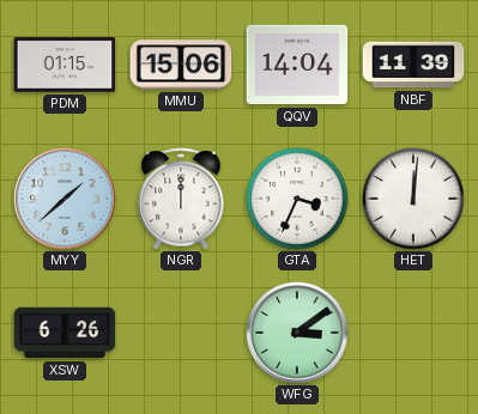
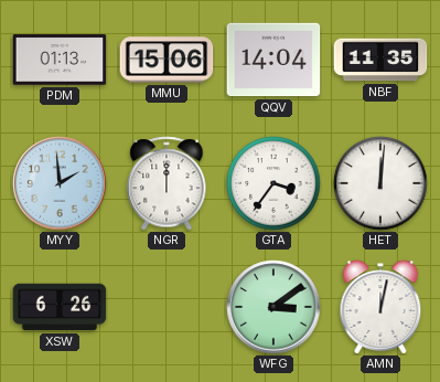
PDM: 01:15 -> 01:13 (60, 60)
NBF: 11:39 -> 11:35 (380, 60)
MYY: 1:38 -> 1:59 (60, 183)
GTA: 3:34 -> 3:36 (273, 183)
AMN: none -> 12:02 (380, 307)
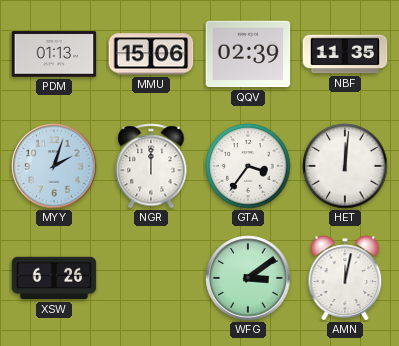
QQV: 14:04 -> 02:39 (248, 54)
MYY: 1:59 -> 2:03 (54, 166)
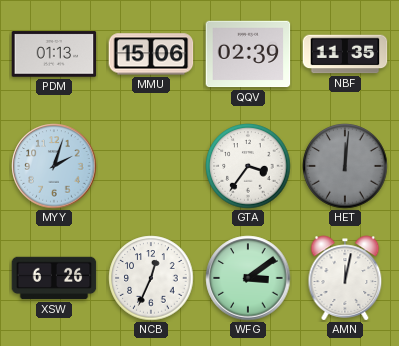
NGR: 12:00 -> none (151, 166)
HET dial: white -> grey (345, 166)
NCB: none -> 12:34 (151, 278)
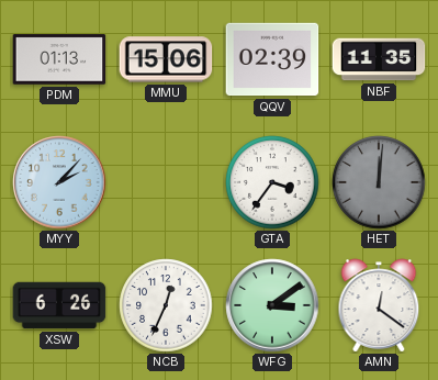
MYY: 2:03 -> 2:07 (59, 182)
AMN: 12:02 -> 12:21 (379, 305)
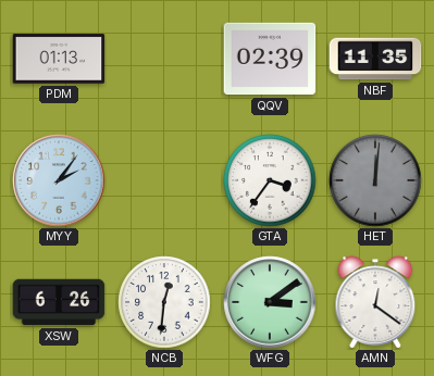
MMU: 15:06 -> none (166, 59)
MYY: 2:07 -> 2:06 (59, 180)
NCB: 12:34 -> 12:31 (164, 302)
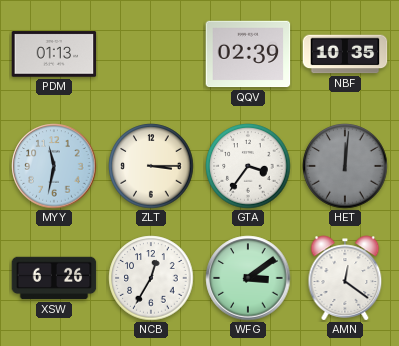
NBF: 11:35 -> 10:35 (345, 54)
MYY: 2:06 -> 11:32 (54, 166)
ZLT: none -> 3:15 (151, 166)
NCB: 12:31 -> 12:35 (151, 278)
